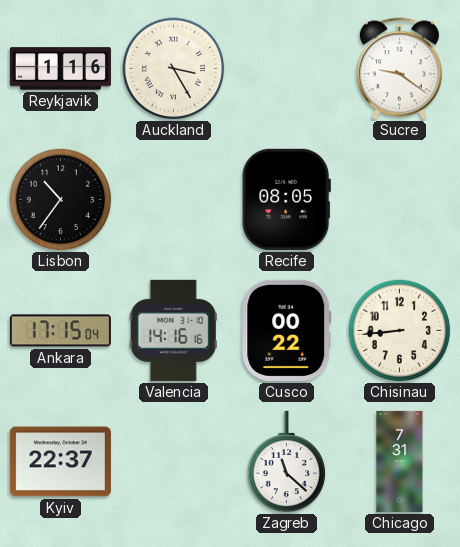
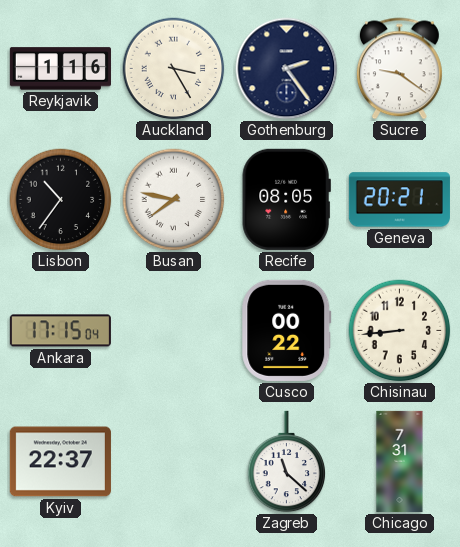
Gothenburg: none -> 2:24 (287, 69)
Busan: none -> 7:47 (174, 200)
Geneva: none -> 20:21 (399, 200)
Valencia: 14:16 -> none (173, 330)
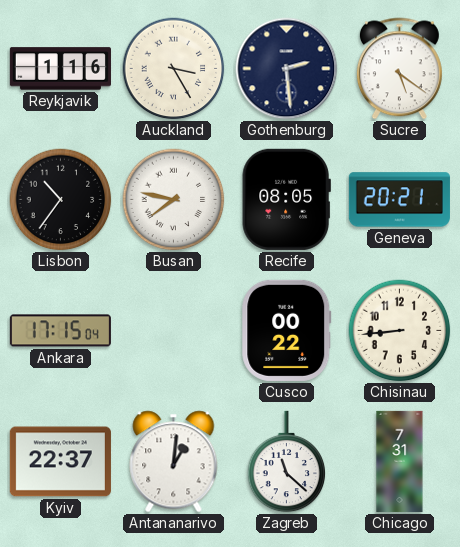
Gothenburg: 2:24 -> 2:29 (287, 69)
Sucre: 9:21 -> 5:21 (399, 69)
Antananarivo: none -> 1:01 (174, 462)
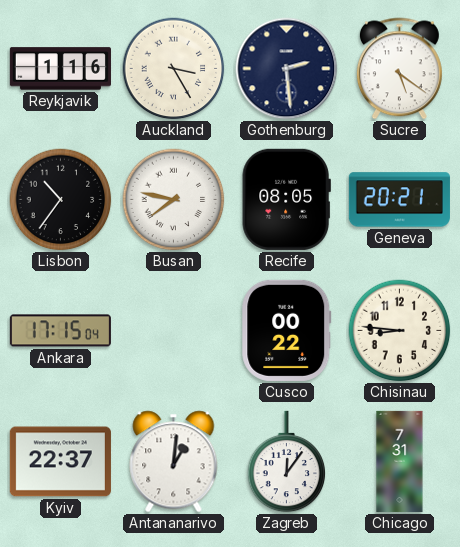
Chisinau: 8:44 -> 8:46 (400, 331)
Zagreb: 11:22 -> 12:06 (287, 462)
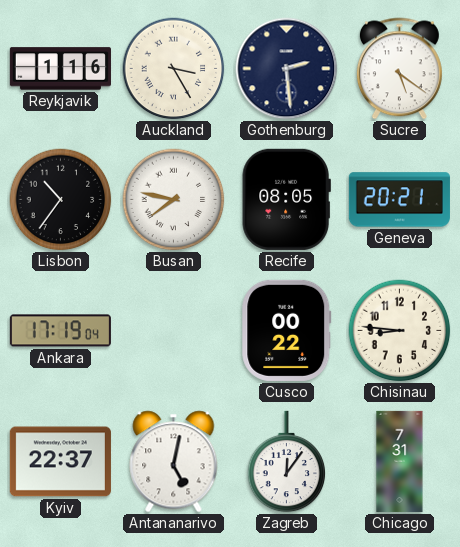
Ankara: 17:15 -> 17:19 (60, 331)
Antananarivo: 1:01 -> 5:02 (174, 462)
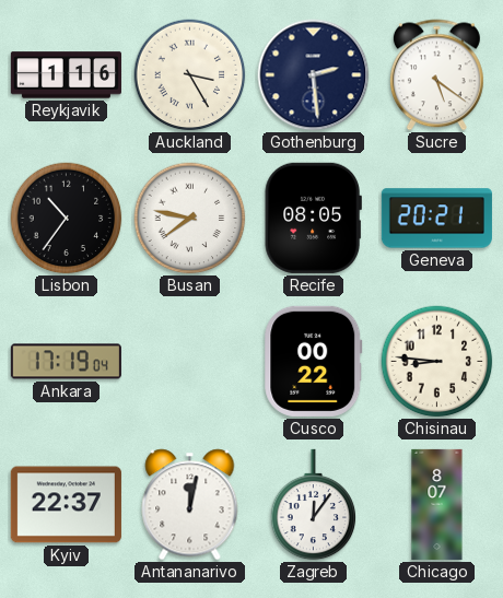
Antananarivo: 5:02 -> 12:02 (190, 505)
Chicago: 7:31 -> 8:07 (437, 504)
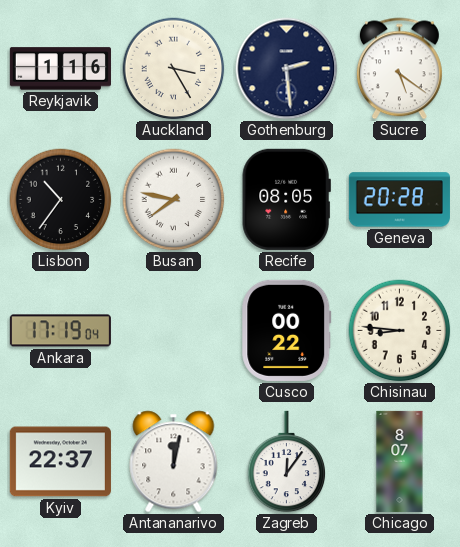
Geneva: 20:21 -> 20:28 (399, 200)
